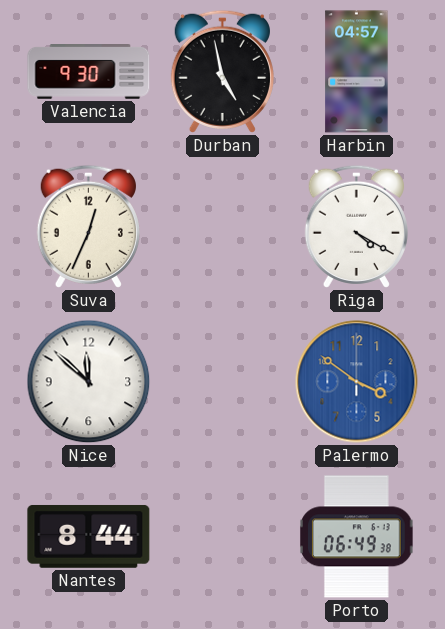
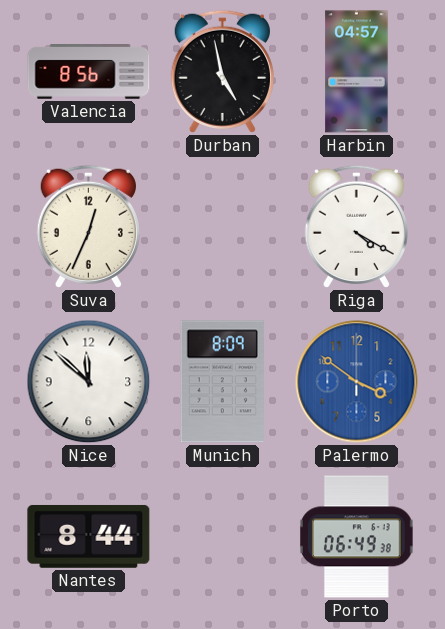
Valencia: 9:30 -> 8:56 (89, 72)
Munich: none -> 8:09 (222, 382)
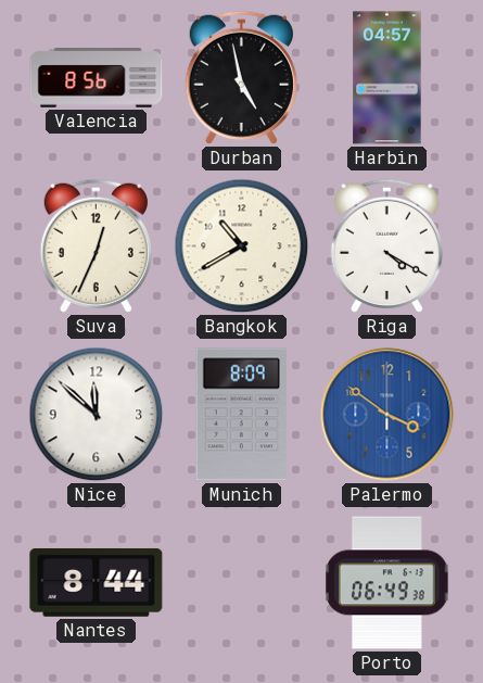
Bangkok: none -> 10:40 (242, 246)
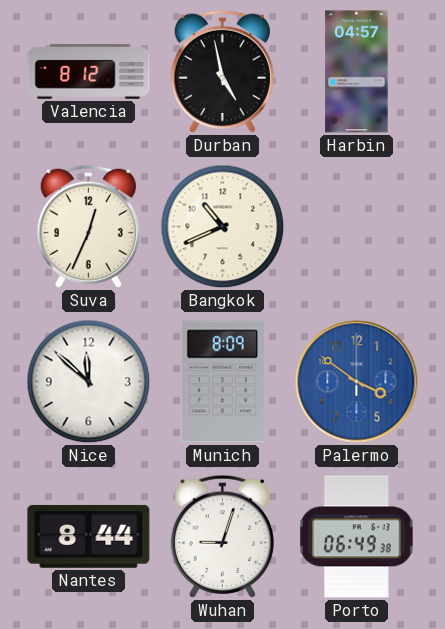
Valencia: 8:56 -> 8:12 (89, 72)
Bangkok: 10:40 -> 10:41 (223, 227)
Riga: 4:20 -> none (386, 245)
Wuhan: none -> 9:03 (222, 536)
